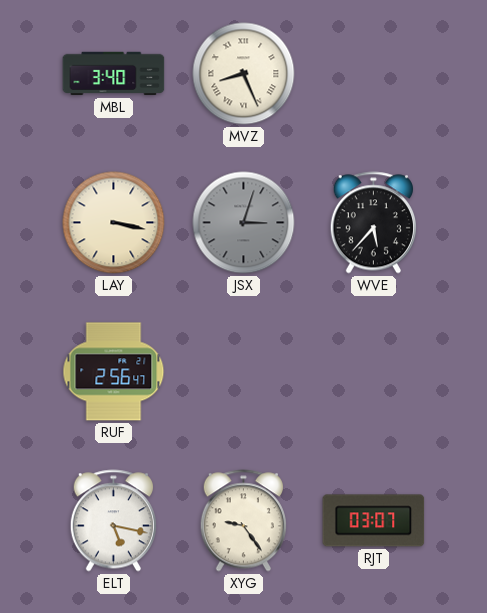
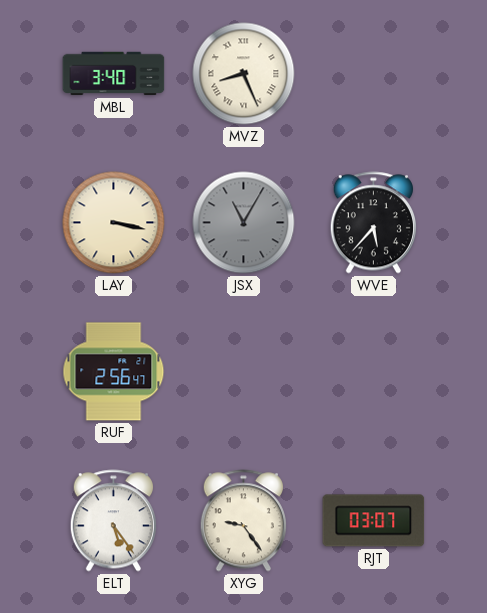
JSX: 3:03 -> 11:05 (244, 223)
ELT: 5:17 -> 5:24 (113, 521)
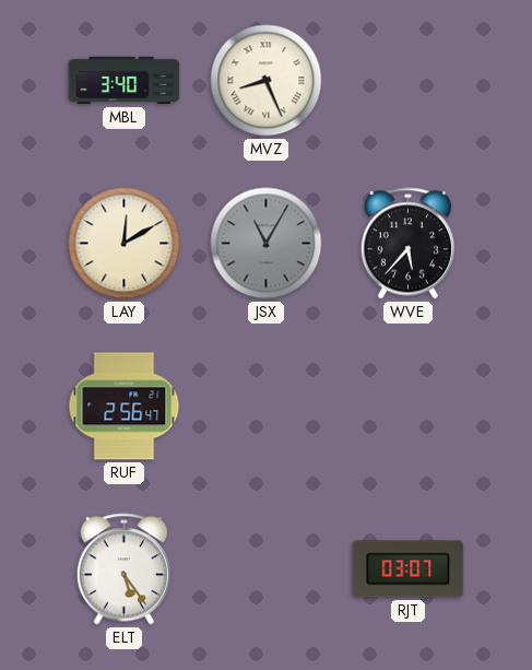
LAY: 3:17 -> 12:10 (125, 244)
XYG: 9:24 -> none (243, 521)
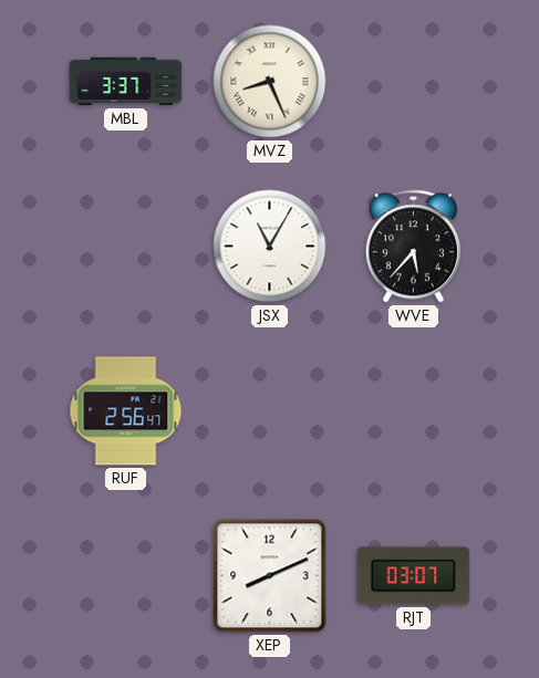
MBL: 3:40 -> 3:37 (126, 82)
LAY: 12:10 -> none (125, 244)
JSX dial: grey -> white (270, 247)
ELT: 5:24 -> none (123, 569)
XEP: none -> 8:11 (270, 576)
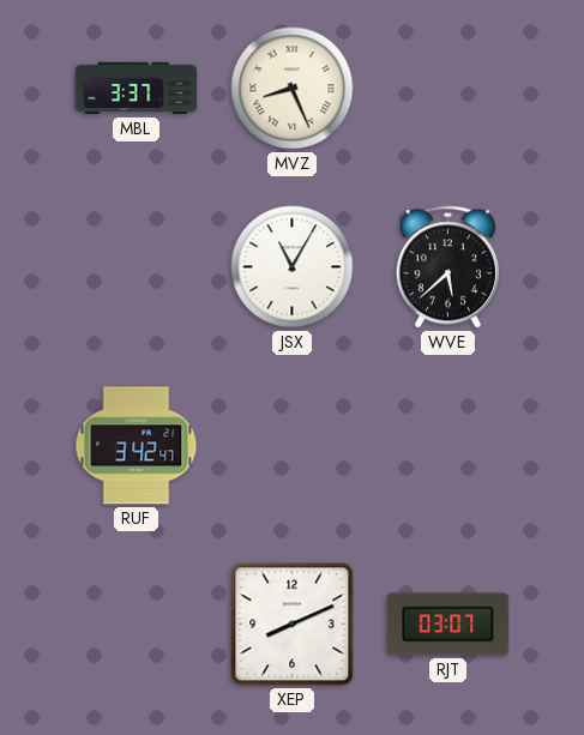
WVE: 5:37 -> 5:38 (447, 267)
RUF: 2:56 -> 3:42 (137, 446)
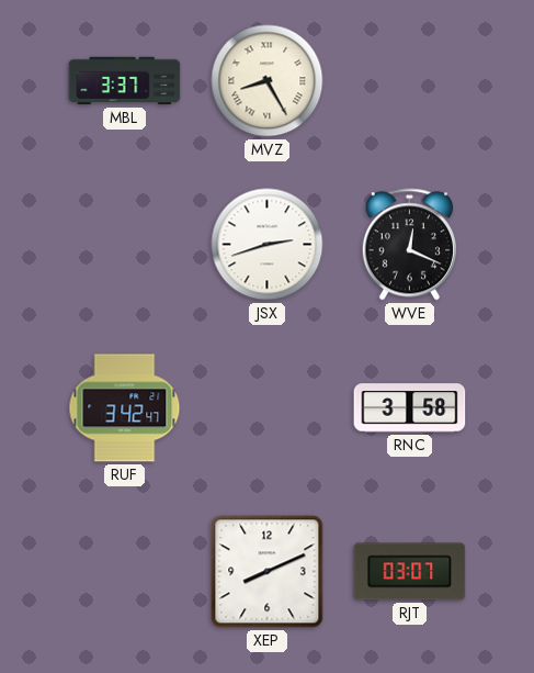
MVZ: 8:26 -> 8:25 (268, 81)
JSX: 11:05 -> 2:42 (268, 245)
WVE: 5:38 -> 12:19 (409, 245)
RNC: none -> 3:58 (410, 408)
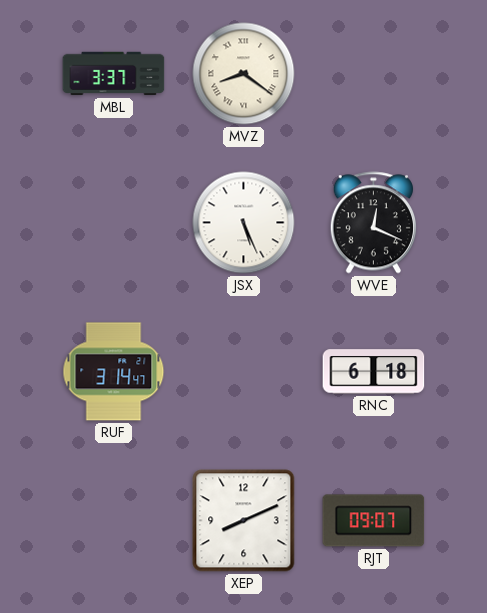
MVZ: 8:25 -> 8:21 (244, 74)
JSX: 2:42 -> 5:26 (244, 223)
RUF: 3:42 -> 3:14 (114, 372)
RNC: 3:58 -> 6:18 (374, 372)
RJT: 03:07 -> 09:07 (374, 521)
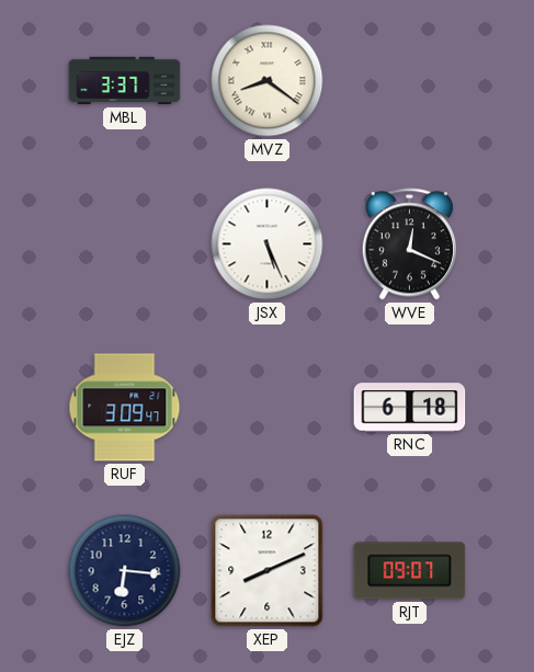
RUF: 3:14 -> 3:09 (125, 408)
EJZ: none -> 6:16 (125, 571)
